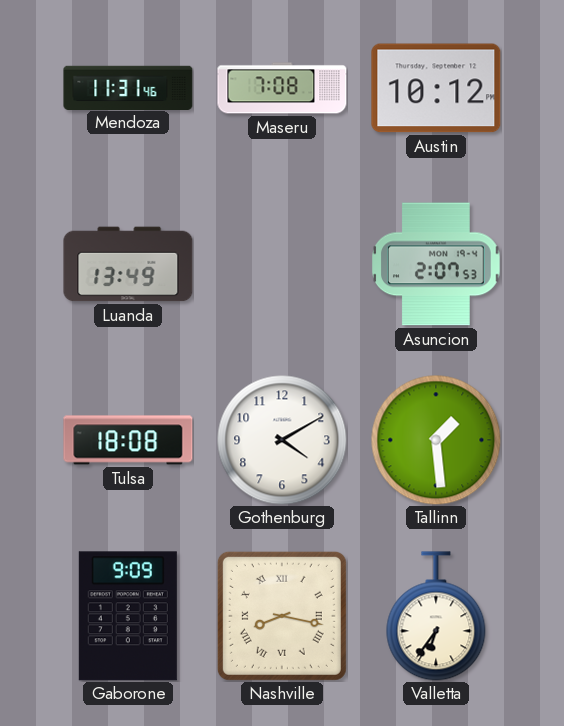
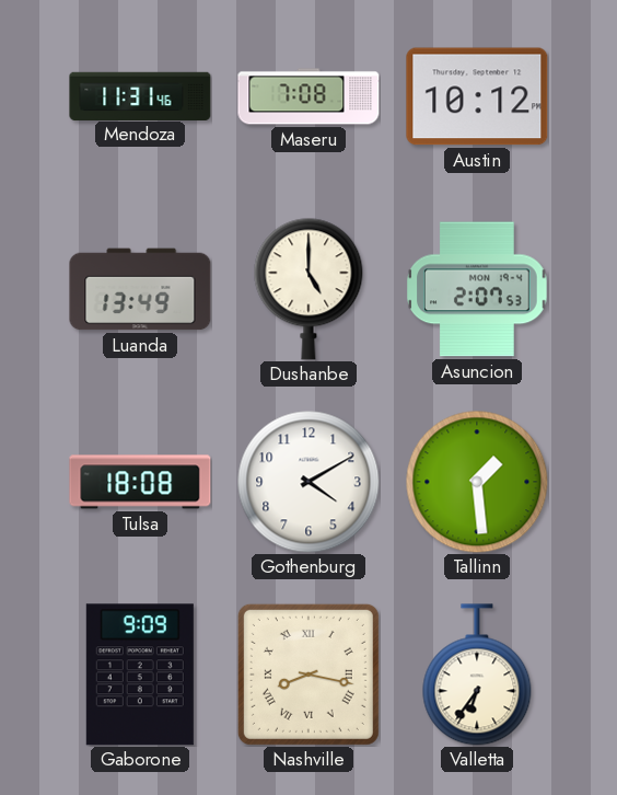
Dushanbe: none -> 5:00 (308, 289)
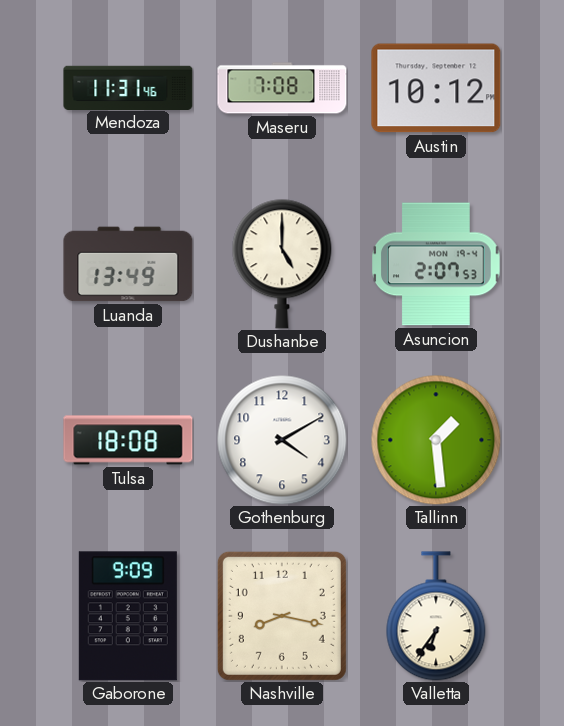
Nashville numerals: Roman -> Arabic (282, 616)
